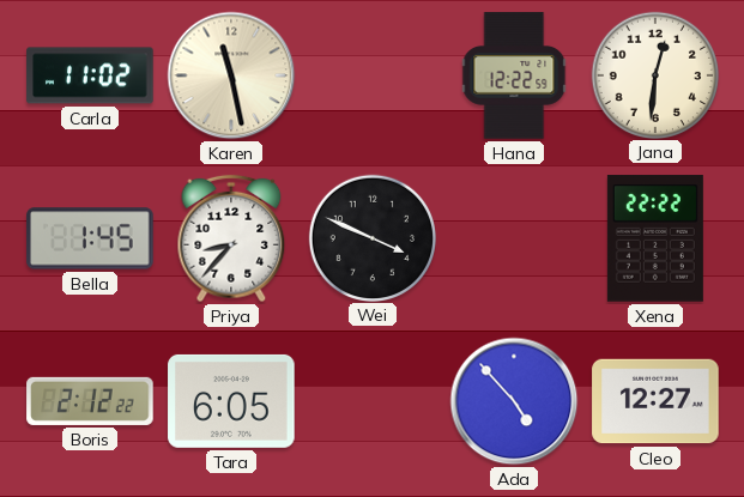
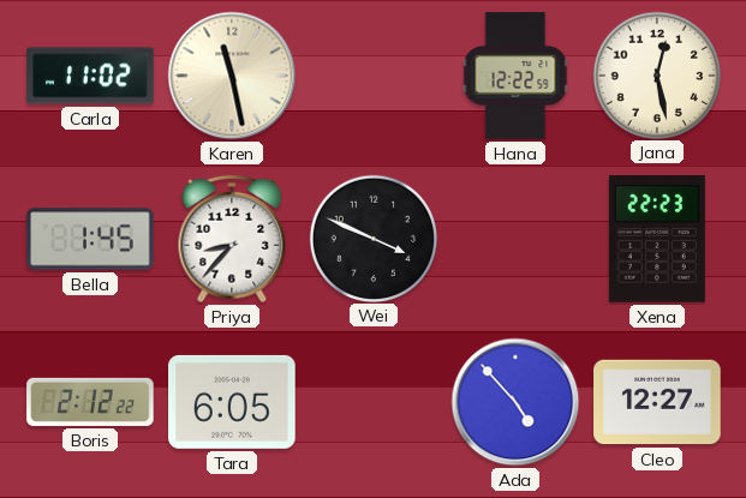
Jana: 12:31 -> 12:28 (656, 74)
Xena: 22:22 -> 22:23 (657, 239)
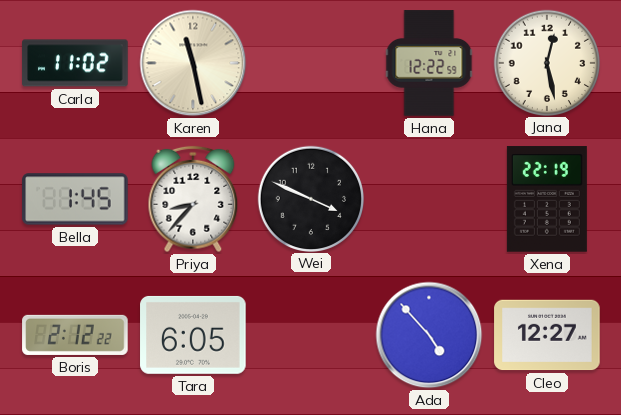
Xena: 22:23 -> 22:19 (547, 199)
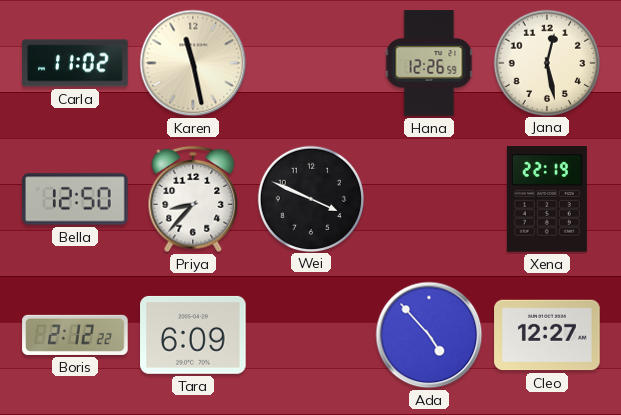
Hana: 12:22 -> 12:26 (429, 63)
Bella: 1:45 -> 12:50 (75, 199)
Tara: 6:05 -> 6:09 (193, 335)
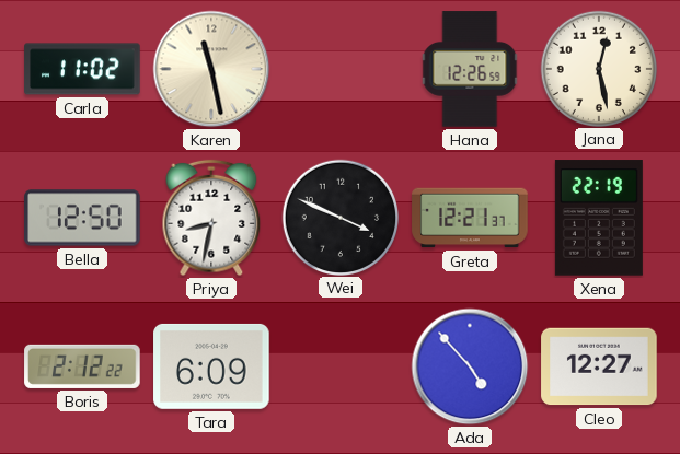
Priya: 8:37 -> 8:32 (211, 218)
Greta: none -> 12:21 (470, 218)
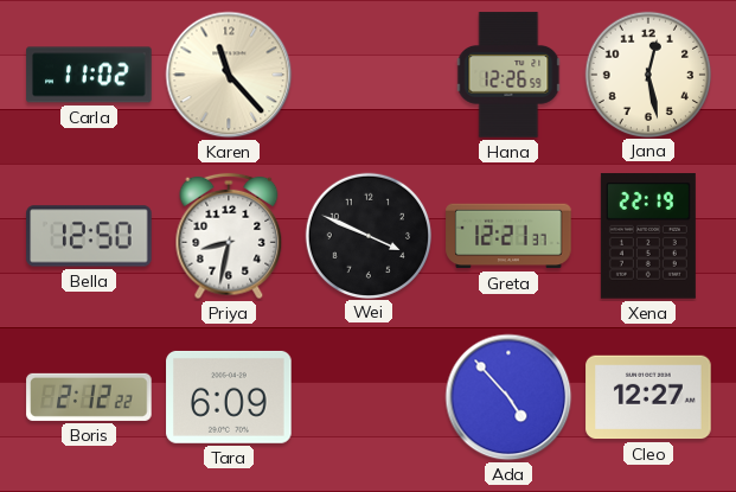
Karen: 11:28 -> 11:23 (229, 75)
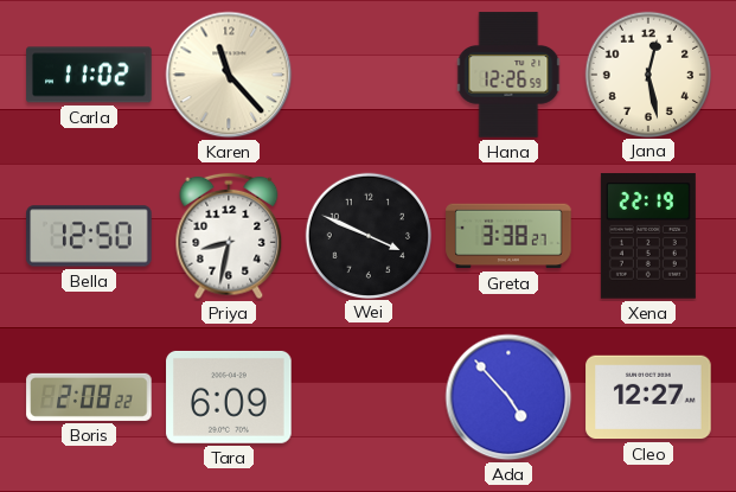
Greta: 12:21 -> 3:38 (508, 236)
Boris: 2:12 -> 2:08 (89, 397)
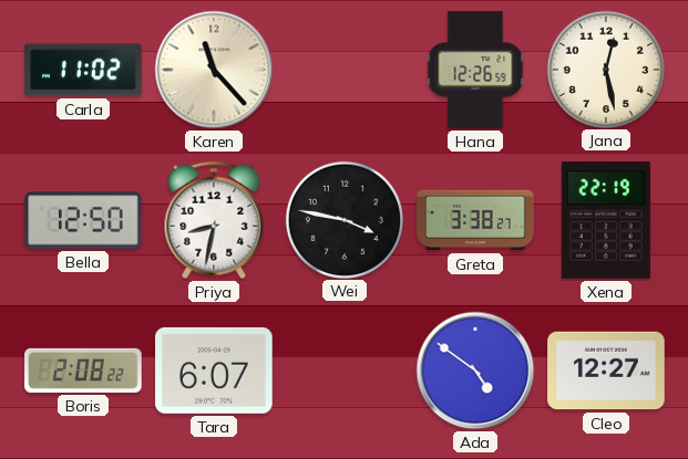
Wei: 3:49 -> 3:47 (343, 219)
Tara: 6:09 -> 6:07 (214, 371)
Ada: 4:53 -> 4:51 (475, 371)
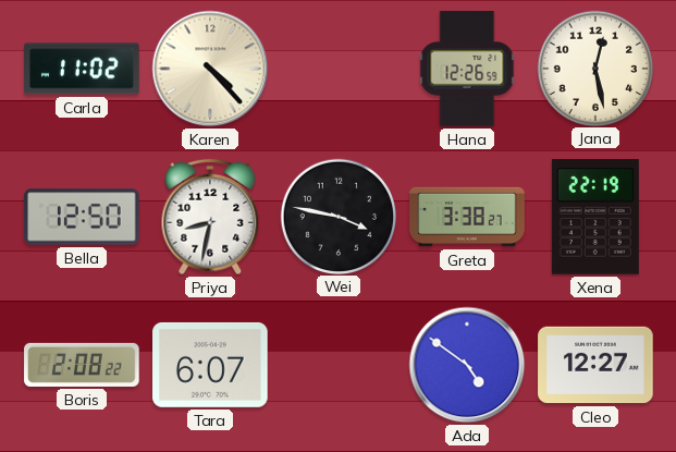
Karen: 11:23 -> 4:23 (210, 69)
